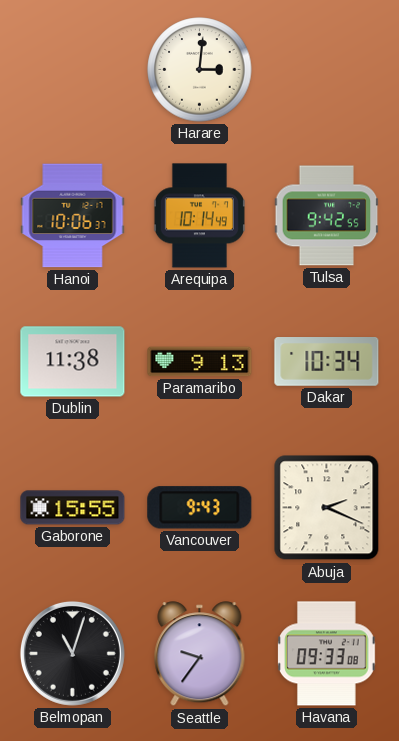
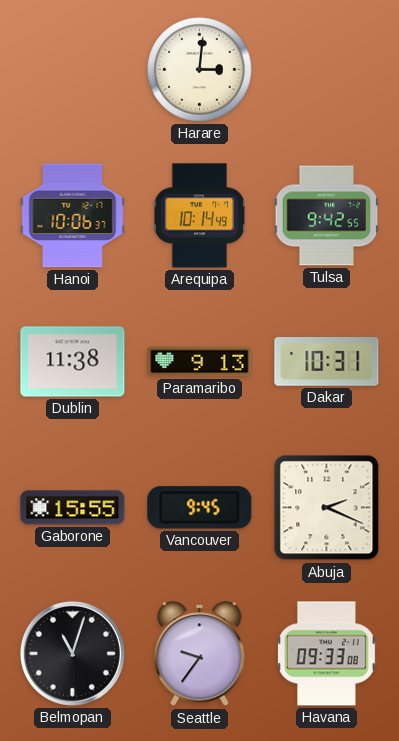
Dakar: 10:34 -> 10:31 (327, 362)
Vancouver: 9:43 -> 9:45 (200, 508)
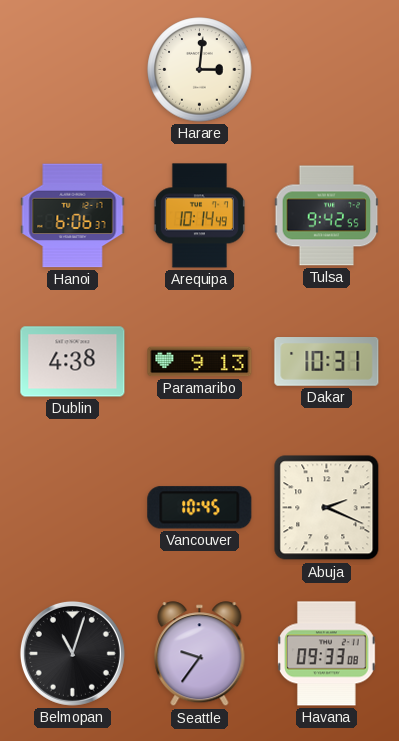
Hanoi: 10:06 -> 6:06 (73, 216)
Dublin: 11:38 -> 4:38 (73, 362)
Gaborone: 15:55 -> none (73, 508)
Vancouver: 9:45 -> 10:45 (200, 508)
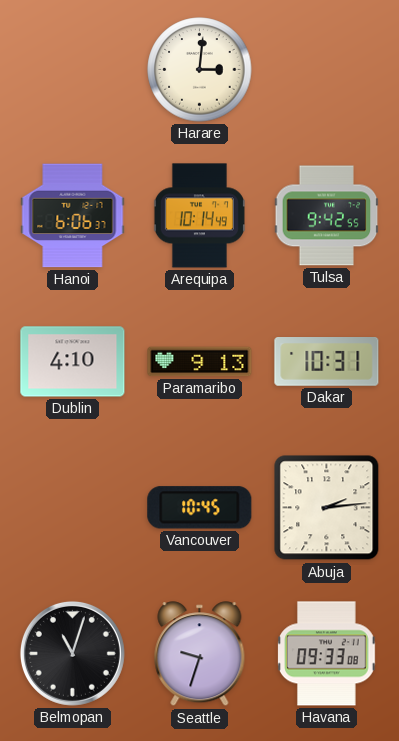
Dublin: 4:38 -> 4:10 (73, 362)
Abuja: 2:19 -> 2:14 (327, 508)
Seattle: 9:36 -> 9:33 (200, 654)
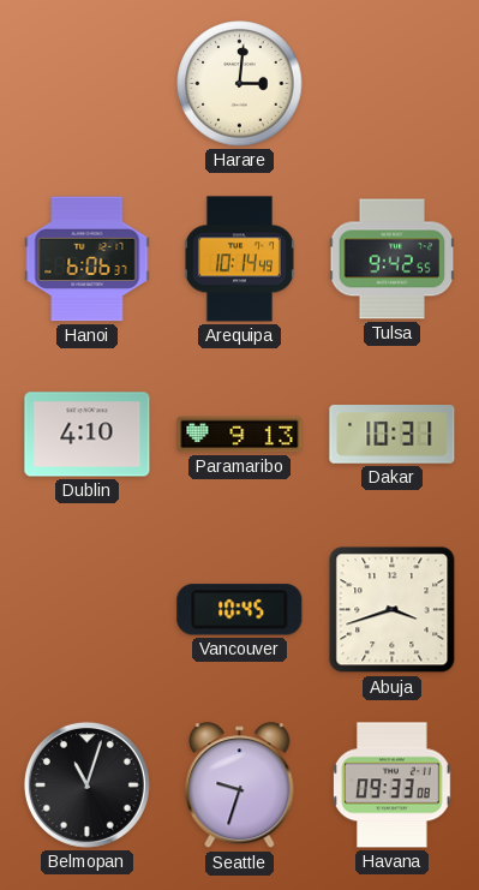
Abuja: 2:14 -> 3:42 (393, 610)
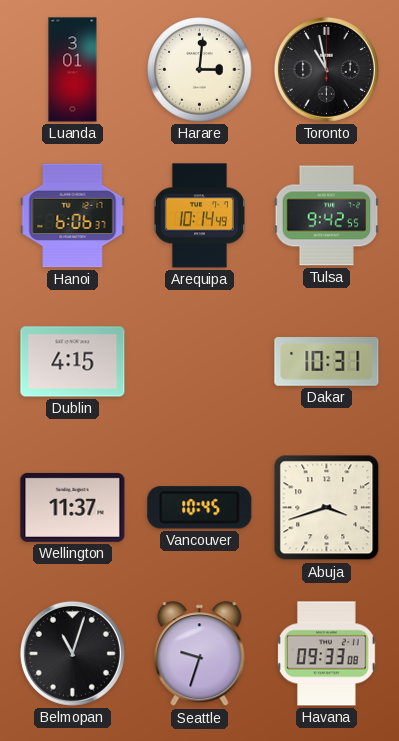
Luanda: none -> 3:01 (73, 70)
Toronto: none -> 10:58 (326, 69)
Dublin: 4:10 -> 4:15 (73, 362)
Paramaribo: 9:13 -> none (240, 435)
Wellington: none -> 11:37 (73, 507)
